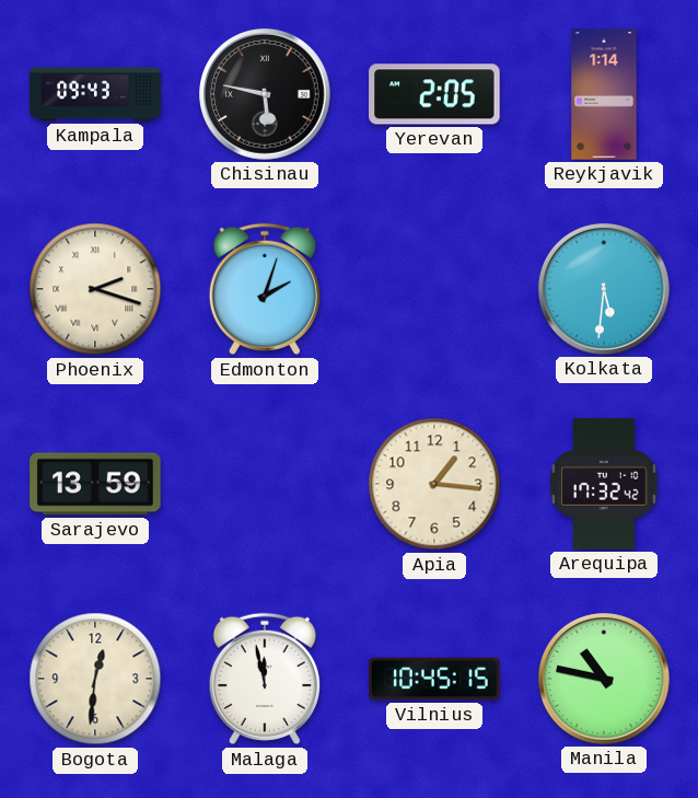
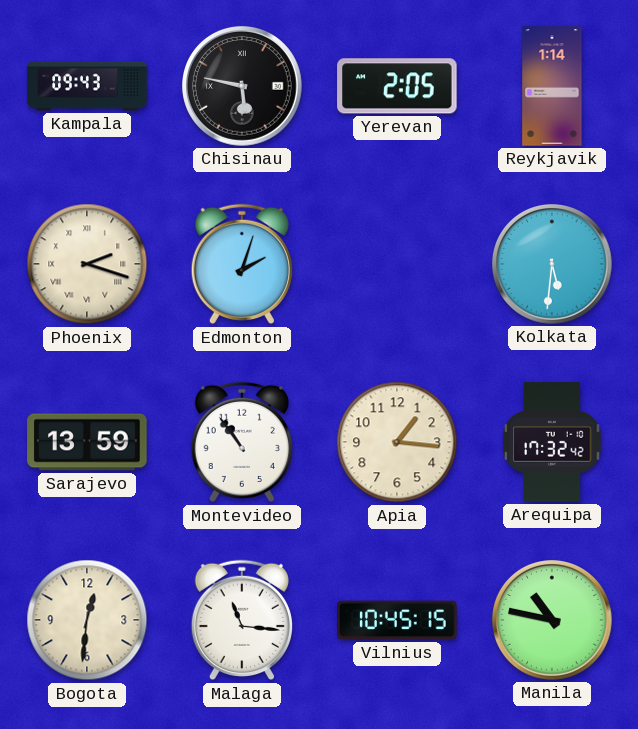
Montevideo: none -> 10:54 (242, 442)
Malaga: 11:58 -> 11:16 (242, 620)
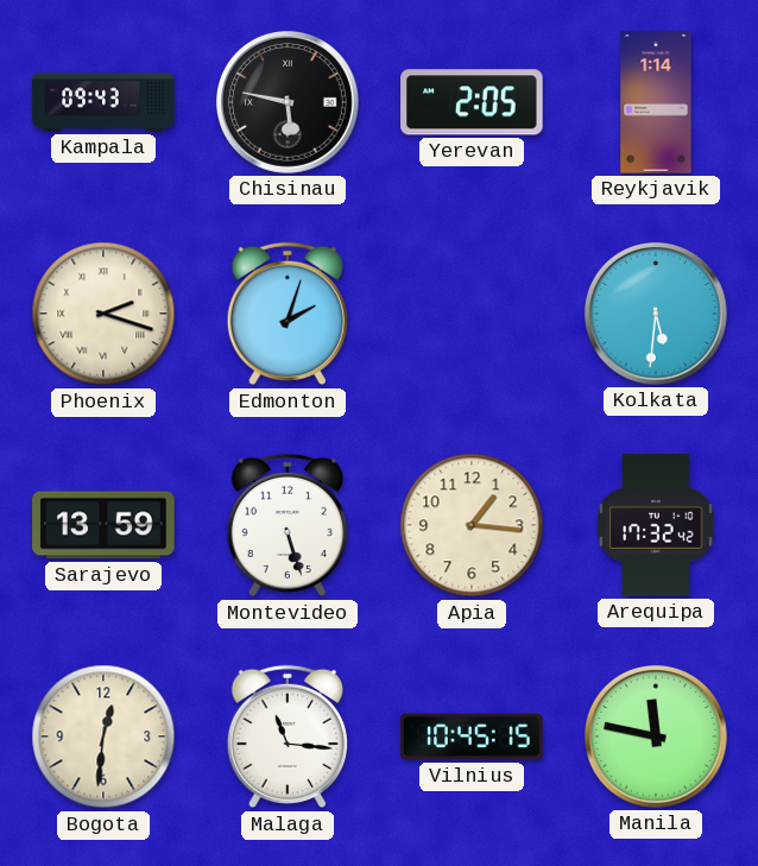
Montevideo: 10:54 -> 5:27 (288, 525)
Manila: 10:47 -> 11:47 (657, 738)
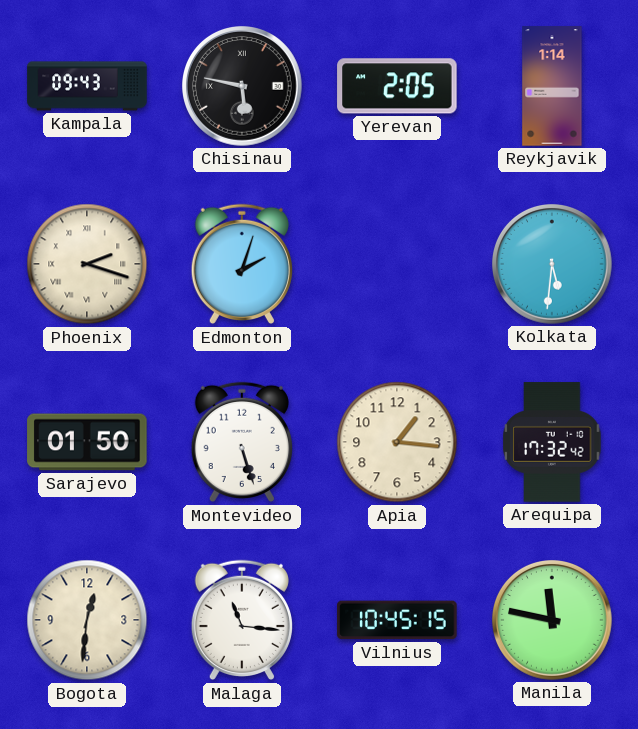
Sarajevo: 13:59 -> 01:50 (87, 442)
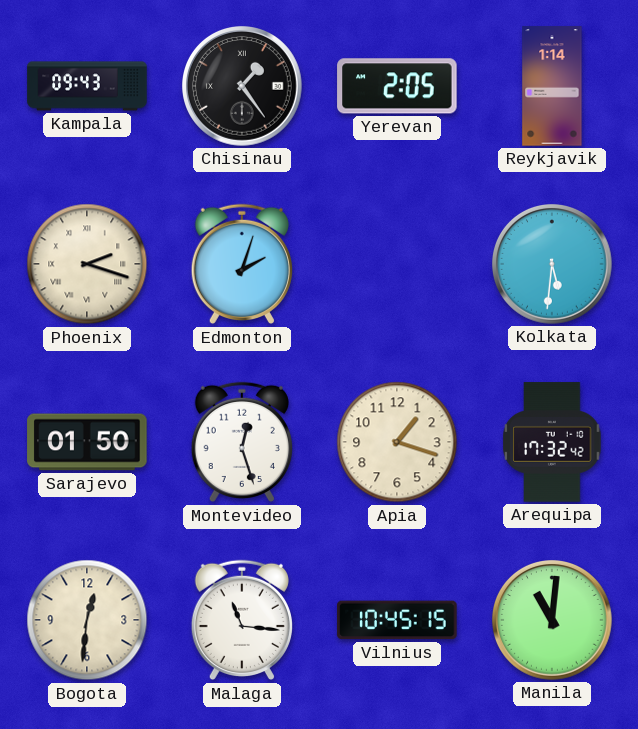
Chisinau: 5:47 -> 1:24 (243, 87)
Montevideo: 5:27 -> 12:27 (242, 442)
Apia: 1:16 -> 1:18 (397, 442)
Manila: 11:47 -> 11:01 (553, 621)
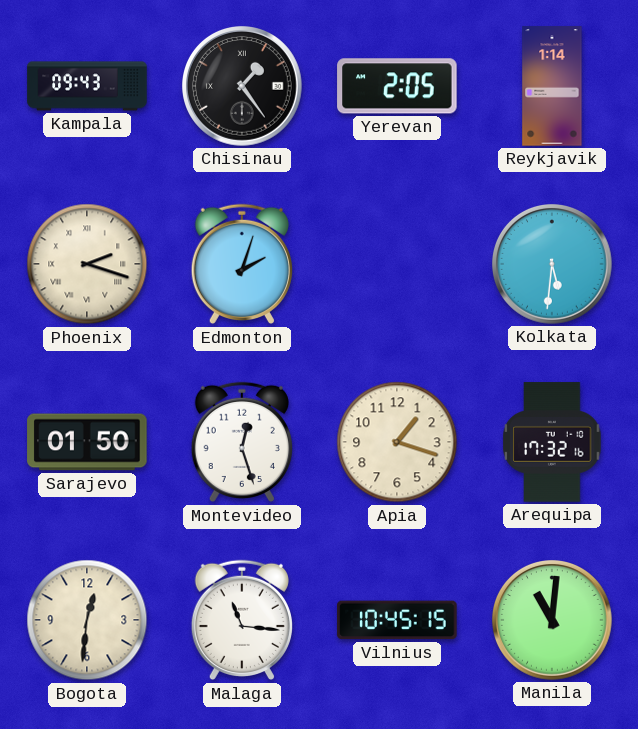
Arequipa: 17:32:42 -> 17:32:16 (552, 442)
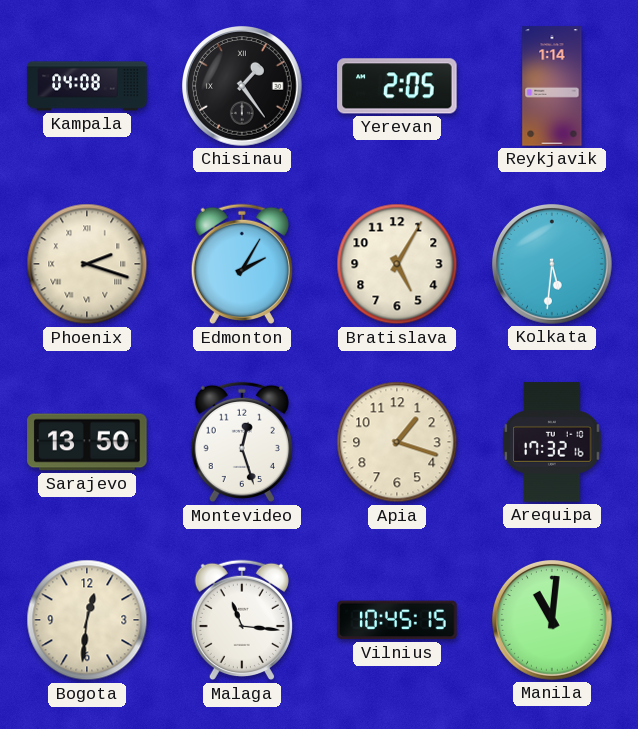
Kampala: 09:43 -> 04:08 (87, 86)
Edmonton: 2:03 -> 2:05 (242, 264)
Bratislava: none -> 5:05 (397, 264)
Sarajevo: 01:50 -> 13:50 (87, 442)
